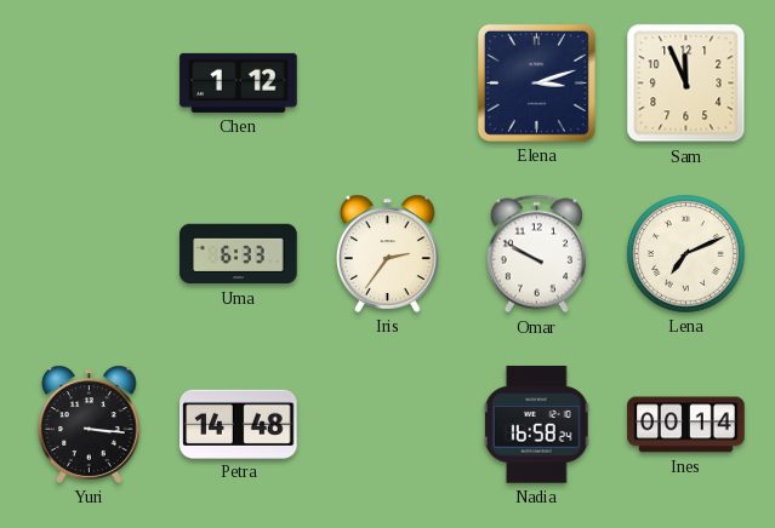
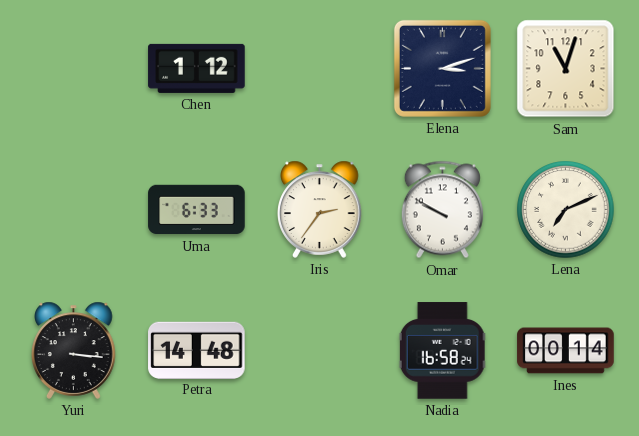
Sam: 11:56 -> 11:03 (566, 69)
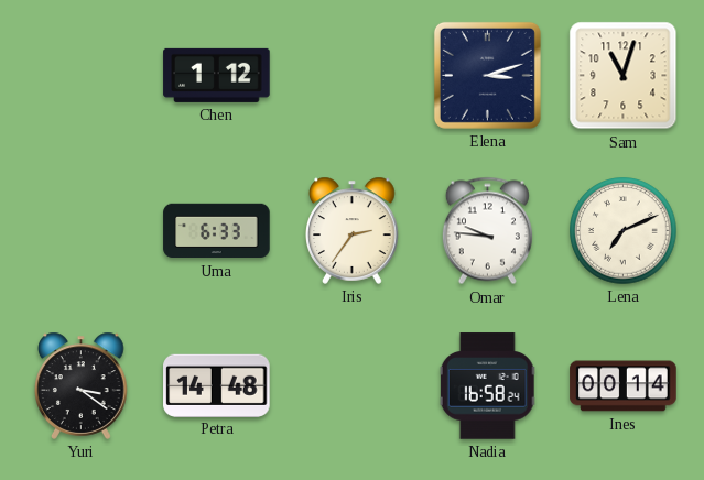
Omar: 9:50 -> 9:46 (487, 231)
Yuri: 3:16 -> 3:21 (82, 385)
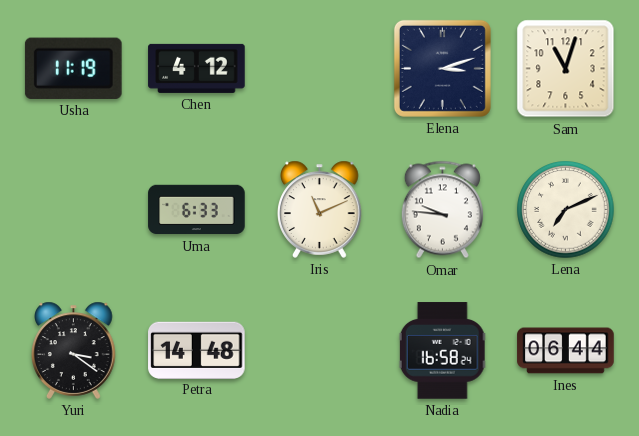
Usha: none -> 11:19 (73, 68)
Chen: 1:12 -> 4:12 (197, 68)
Iris: 2:36 -> 11:11 (320, 209)
Ines: 00:14 -> 06:44 (566, 351)
